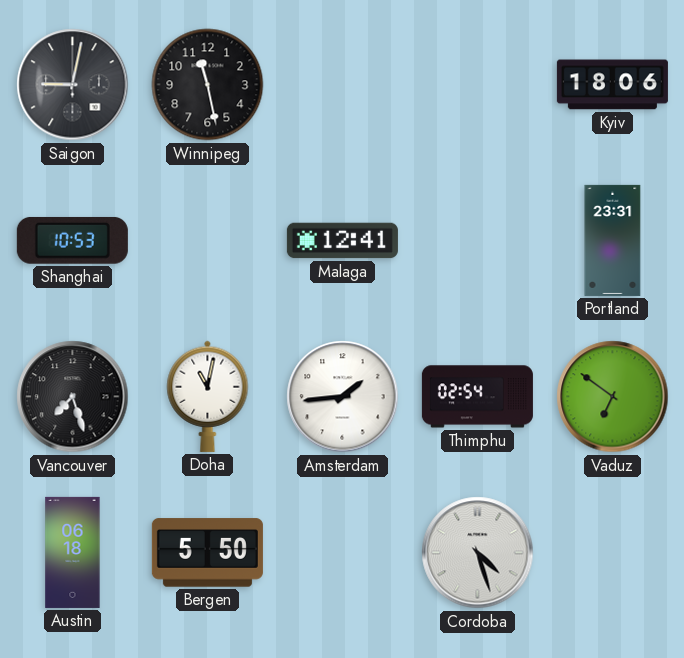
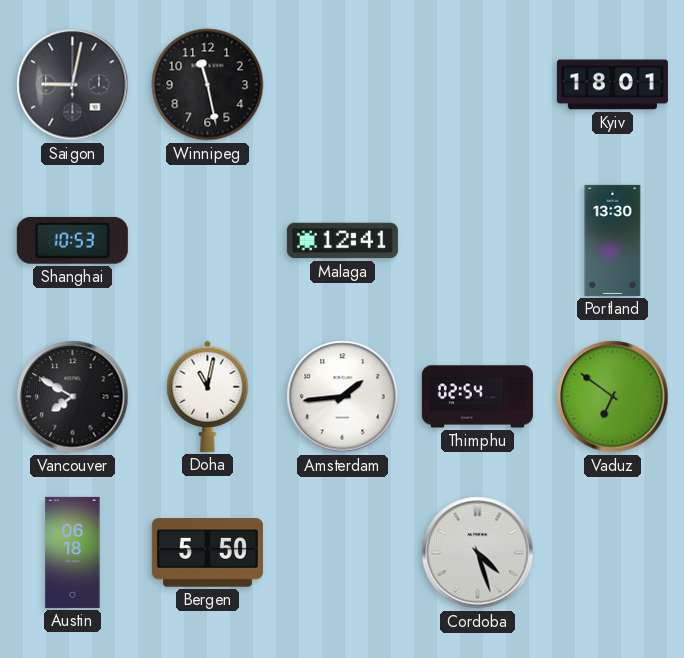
Kyiv: 18:06 -> 18:01 (612, 85)
Portland: 23:31 -> 13:30 (613, 240)
Vancouver: 7:27 -> 7:50 (73, 397)
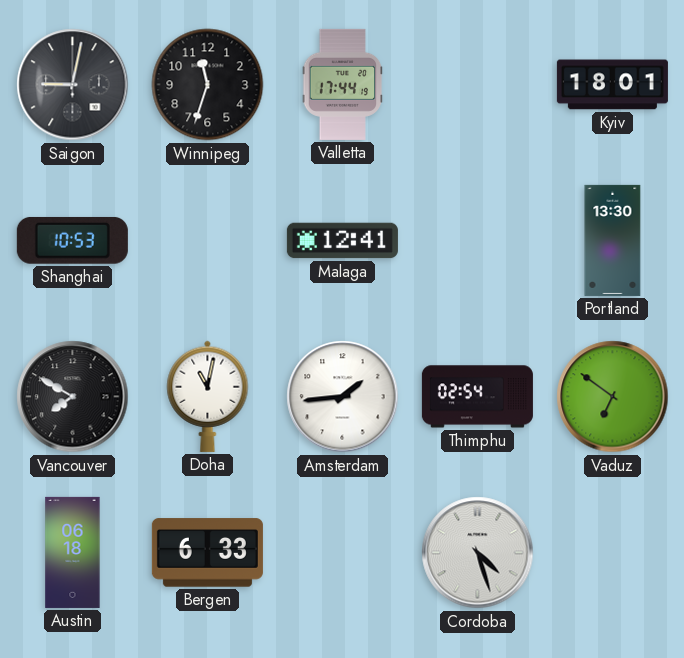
Winnipeg: 11:28 -> 11:33 (208, 85)
Valletta: none -> 17:44 (343, 84)
Bergen: 5:50 -> 6:33 (207, 553)
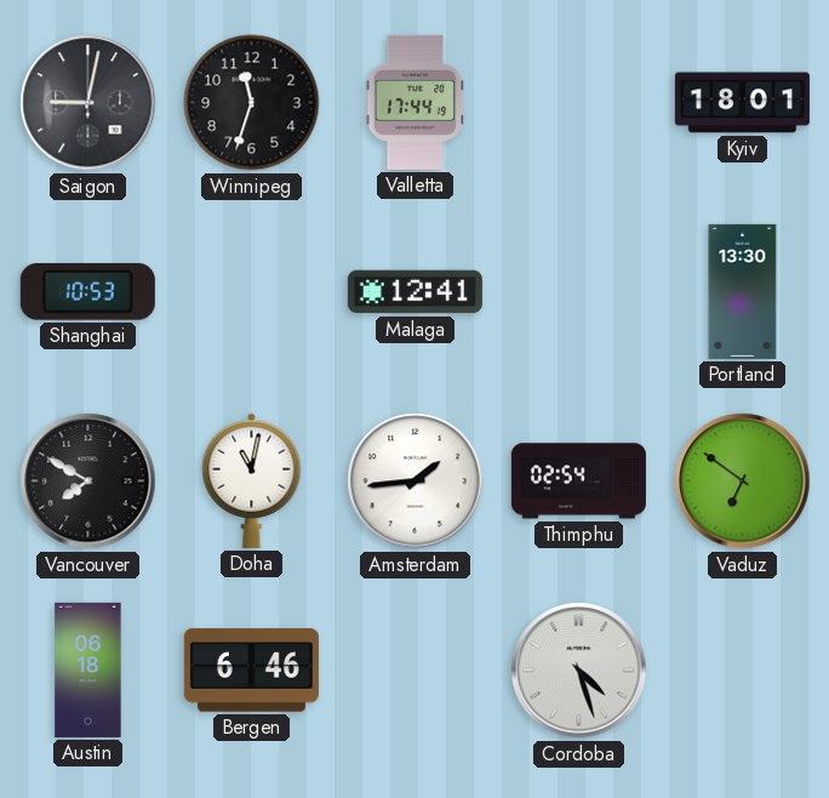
Bergen: 6:33 -> 6:46 (251, 671)
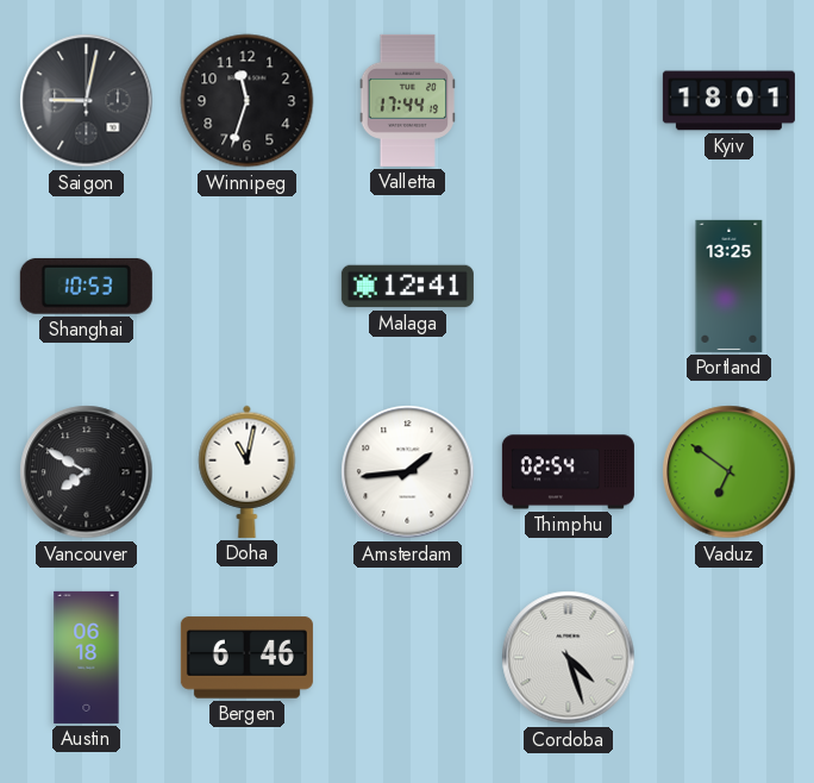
Portland: 13:30 -> 13:25 (730, 286)
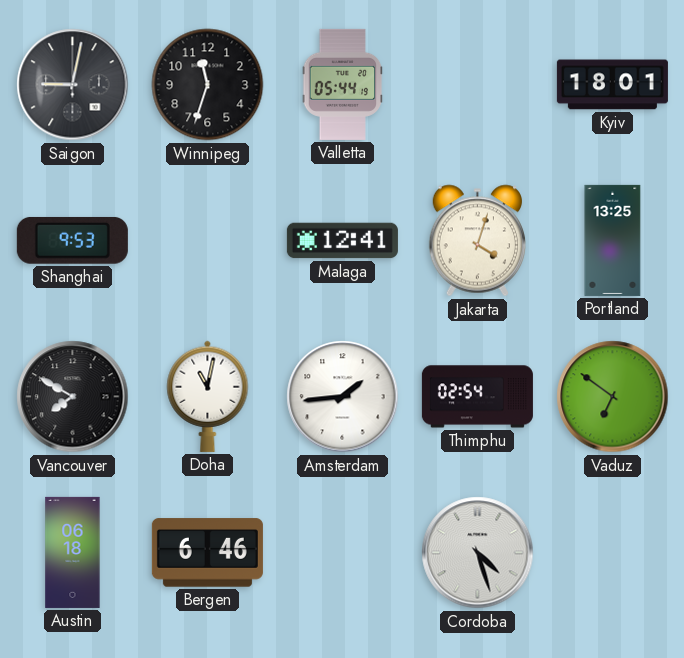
Valletta: 17:44 -> 05:44 (343, 84)
Shanghai: 10:53 -> 9:53 (72, 240)
Jakarta: none -> 4:03 (477, 241)
